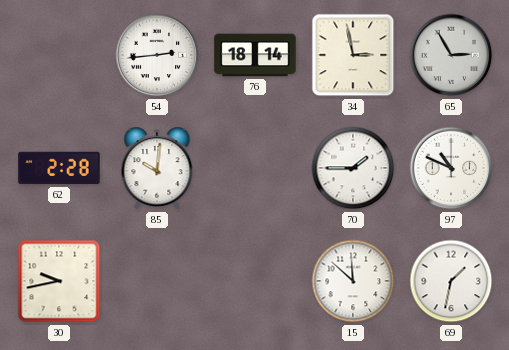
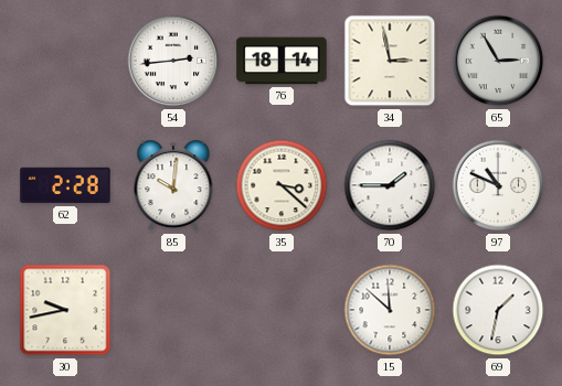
35: none -> 3:22 (282, 185)
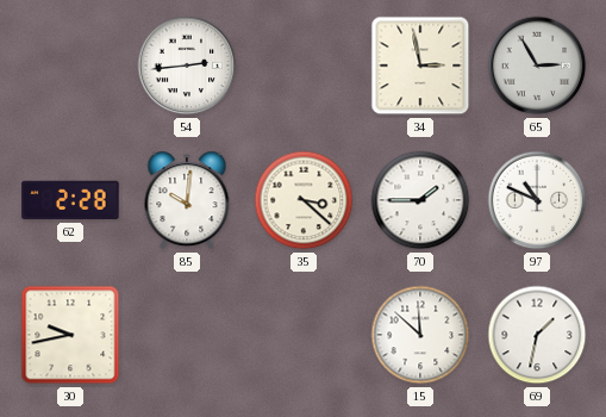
76: 18:14 -> none (282, 61)
